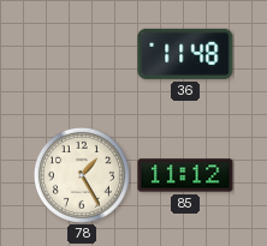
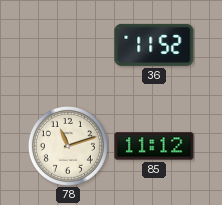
36: 11:48 -> 11:52 (154, 45)
78: 1:25 -> 11:12 (68, 146)
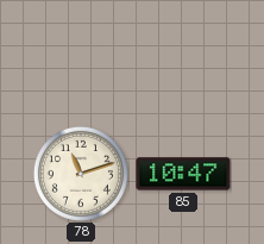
36: 11:52 -> none (154, 45)
85: 11:12 -> 10:47 (183, 174)
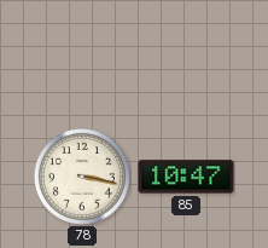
78: 11:12 -> 3:17 (82, 177)
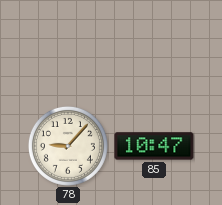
78: 3:17 -> 9:07 (68, 146)
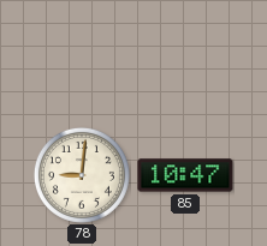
78: 9:07 -> 9:01 (82, 175)
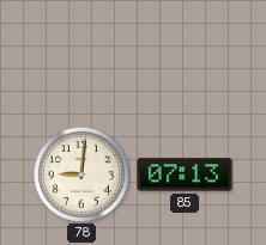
85: 10:47 -> 07:13 (185, 174)
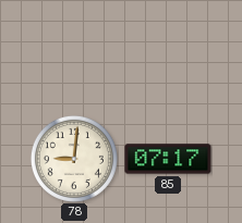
85: 07:13 -> 07:17 (168, 159)
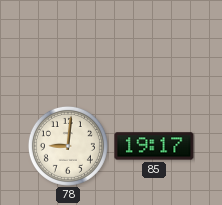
85: 07:17 -> 19:17 (154, 146)
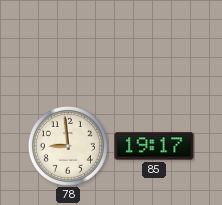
78: 9:01 -> 8:59 (68, 146)
